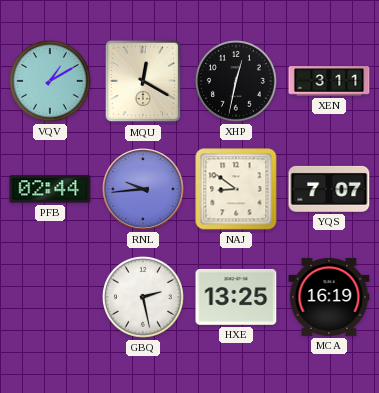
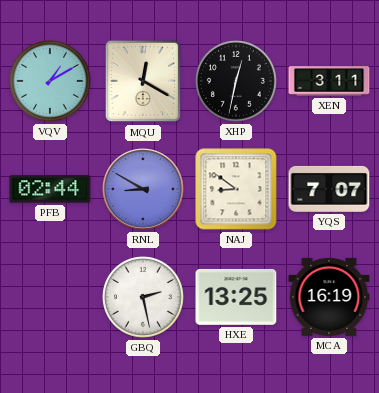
RNL: 9:44 -> 8:50 (143, 189)
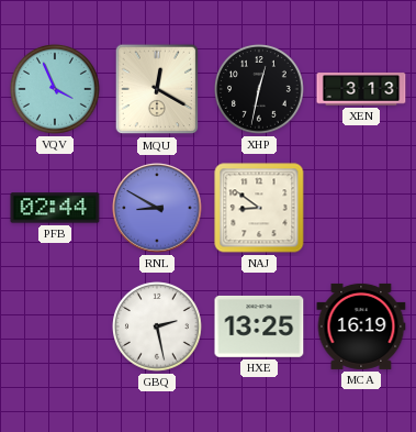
VQV: 1:10 -> 3:56 (56, 90)
XEN: 3:11 -> 3:13 (361, 89)
YQS: 7:07 -> none (329, 189)
